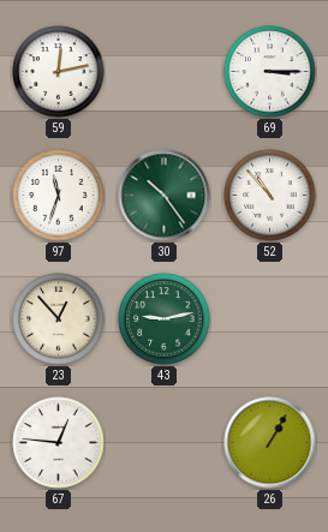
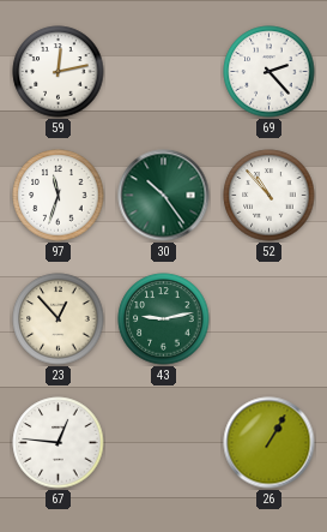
69: 3:15 -> 2:23 (270, 72)
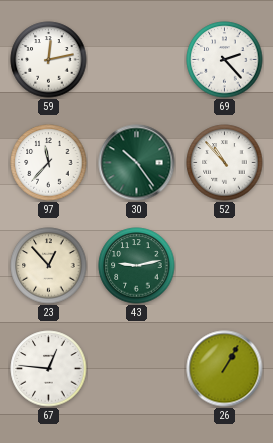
97: 11:33 -> 11:37 (49, 163)
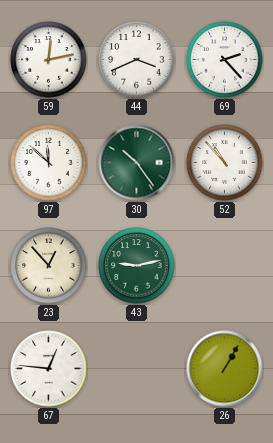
44: none -> 3:41 (137, 60)
97: 11:37 -> 11:52 (49, 163)
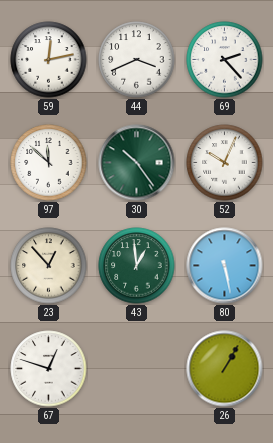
52: 10:53 -> 10:04 (225, 163)
43: 9:13 -> 12:59 (137, 266)
80: none -> 5:28 (225, 266)
67: 12:46 -> 12:48 (49, 369)
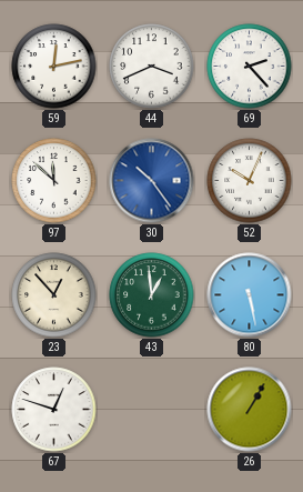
30 dial: green -> blue (152, 181)
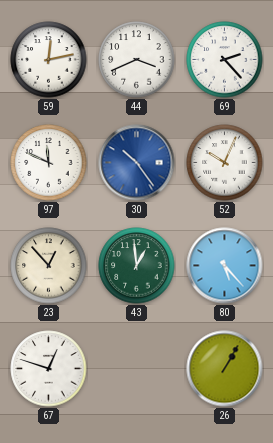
97: 11:52 -> 11:49 (49, 163)
80: 5:28 -> 5:23 (225, 266)
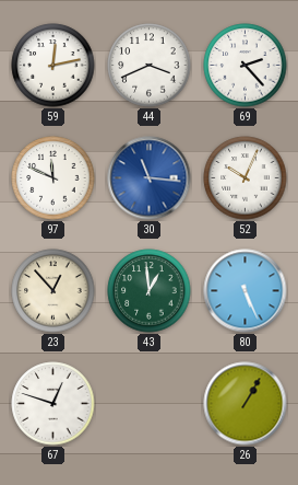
30: 10:24 -> 11:16 (150, 178)
80: 5:23 -> 5:26 (246, 291)
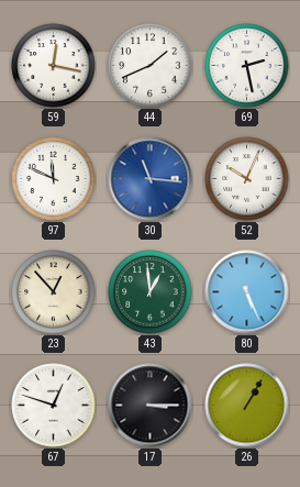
59: 12:13 -> 12:17 (54, 66)
44: 3:41 -> 1:41 (151, 66)
69: 2:23 -> 2:28 (247, 66)
17: none -> 3:15 (151, 406)
